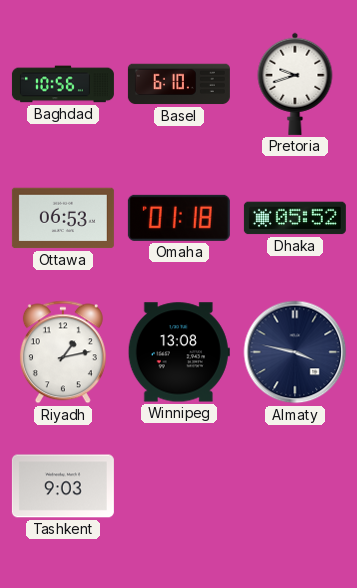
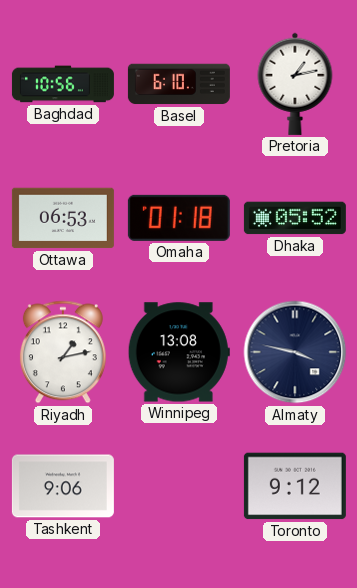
Pretoria: 9:42 -> 1:13 (295, 84)
Tashkent: 9:03 -> 9:06 (63, 486)
Toronto: none -> 9:12 (295, 486)
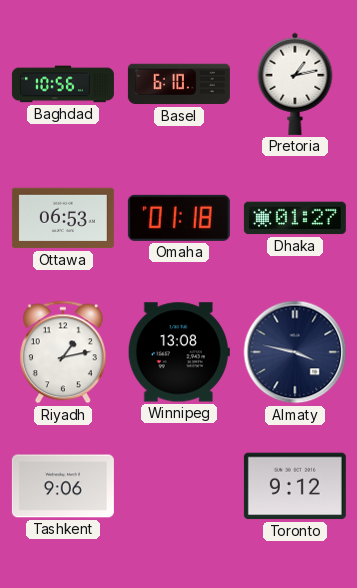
Dhaka: 05:52 -> 01:27 (295, 218)
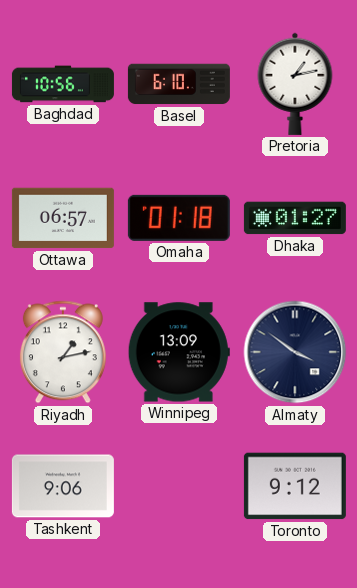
Ottawa: 06:53 -> 06:57 (63, 218)
Winnipeg: 13:08 -> 13:09 (179, 352)
Almaty: 3:47 -> 3:51 (295, 352)
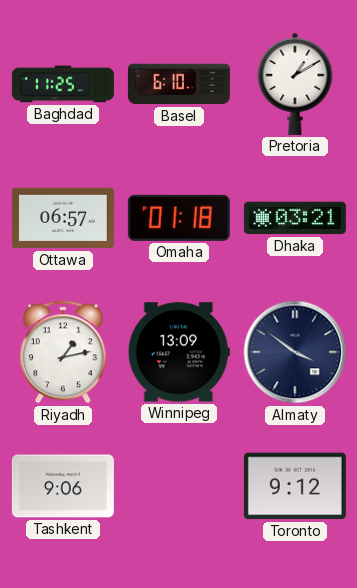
Baghdad: 10:56 -> 11:25 (63, 84)
Pretoria: 1:13 -> 1:10 (295, 84)
Dhaka: 01:27 -> 03:21 (295, 218)
